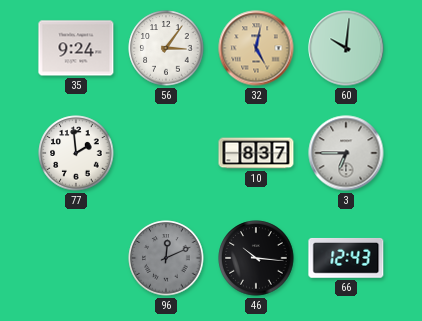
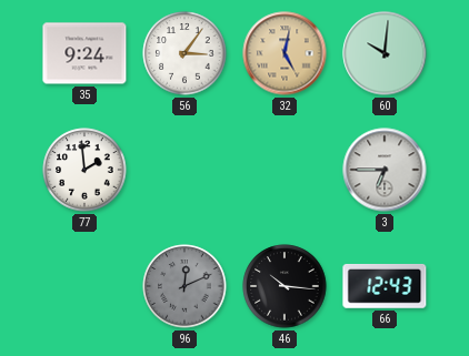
10: 8:37 -> none (256, 153)
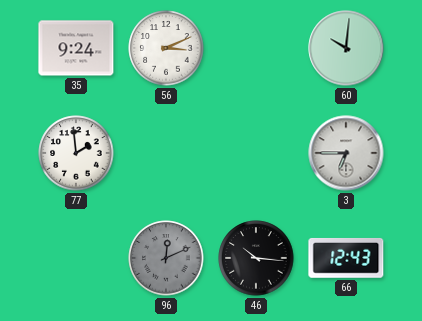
56: 3:06 -> 3:11 (166, 48)
32: 5:02 -> none (285, 53)
